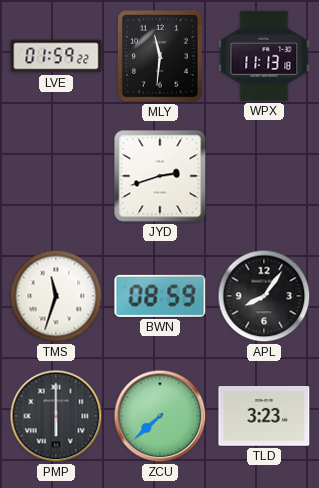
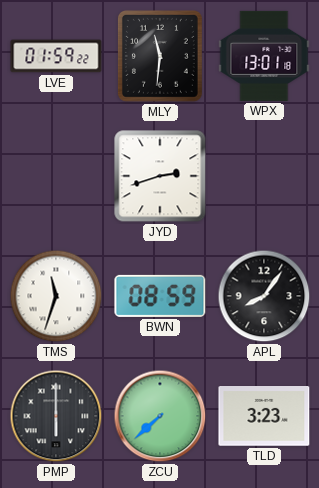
WPX: 11:13 -> 13:01 (264, 56)
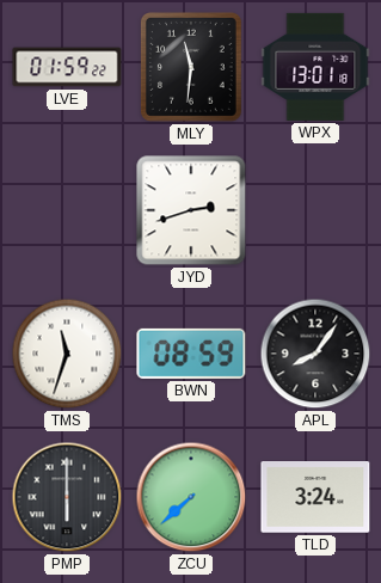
TLD: 3:23 -> 3:24 (315, 497)
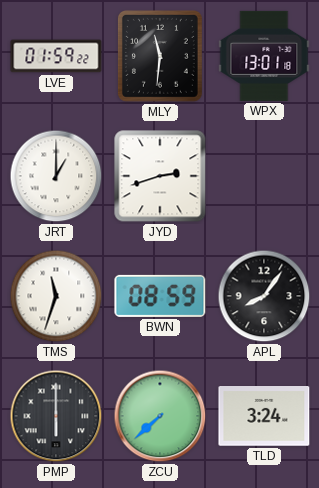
JRT: none -> 1:00 (56, 176)
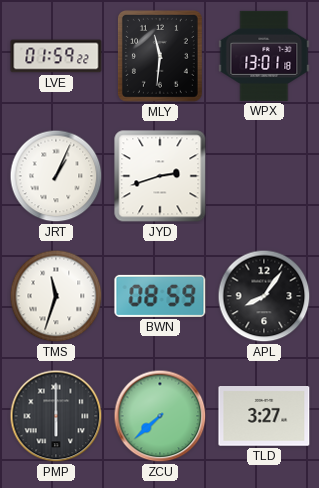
JRT: 1:00 -> 1:04 (56, 176)
TLD: 3:24 -> 3:27 (264, 416)
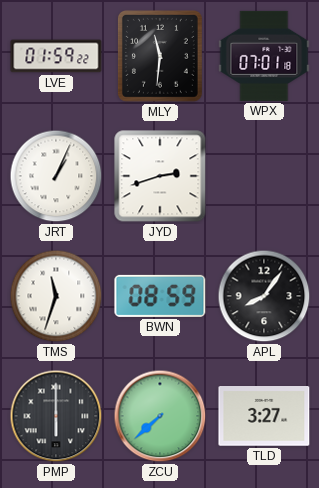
WPX: 13:01 -> 07:01 (264, 56)
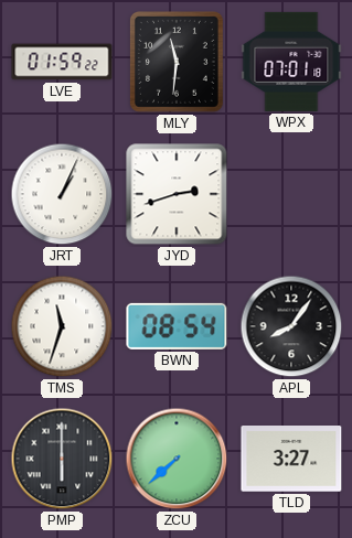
BWN: 08:59 -> 08:54 (177, 326)
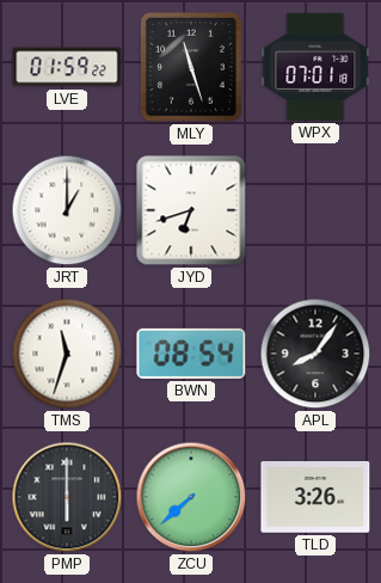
MLY: 11:31 -> 11:27 (191, 67)
JRT: 1:04 -> 1:00 (67, 210)
JYD: 2:42 -> 6:42 (191, 210)
TLD: 3:27 -> 3:26 (315, 497)
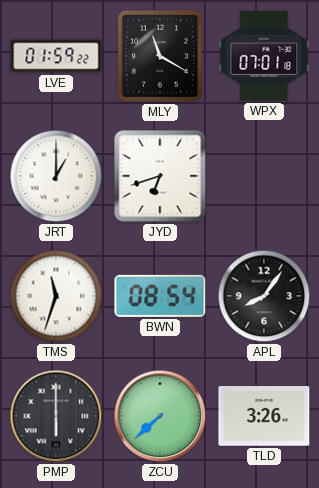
MLY: 11:27 -> 11:20 (160, 56)
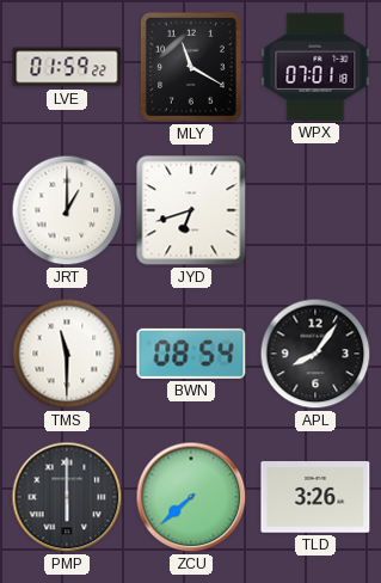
TMS: 11:33 -> 11:30 (67, 354)
